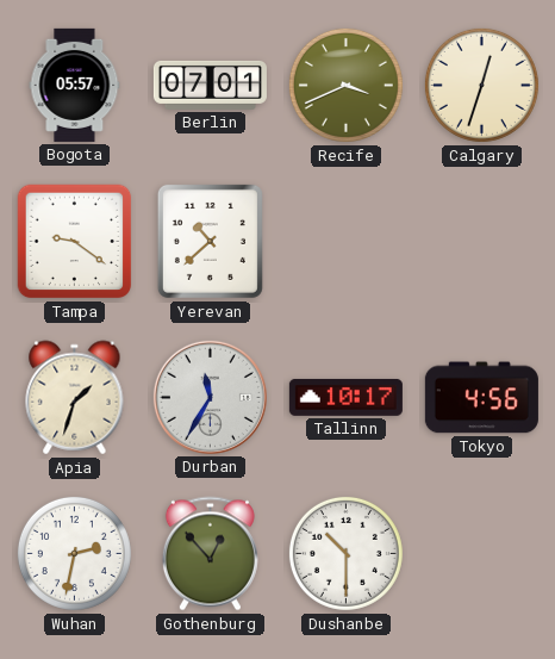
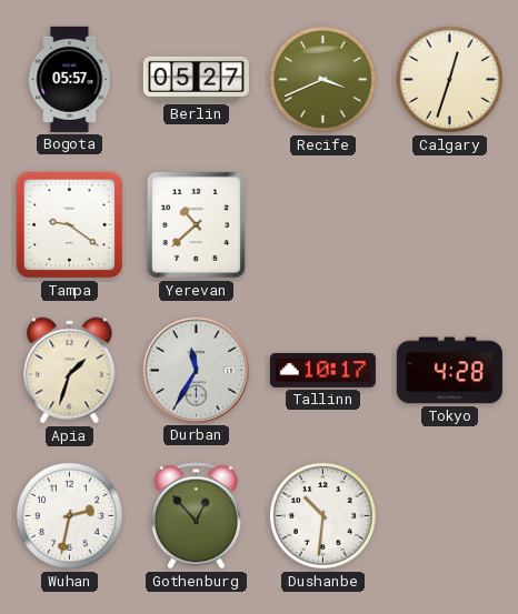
Berlin: 07:01 -> 05:27 (196, 79)
Tokyo: 4:56 -> 4:28 (449, 371)
Dushanbe: 10:30 -> 10:31 (322, 515)
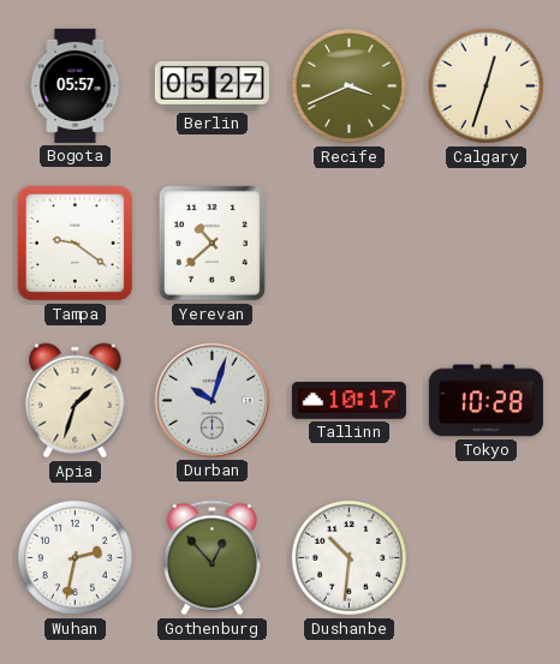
Durban: 11:35 -> 10:03 (212, 400)
Tokyo: 4:28 -> 10:28 (485, 401)
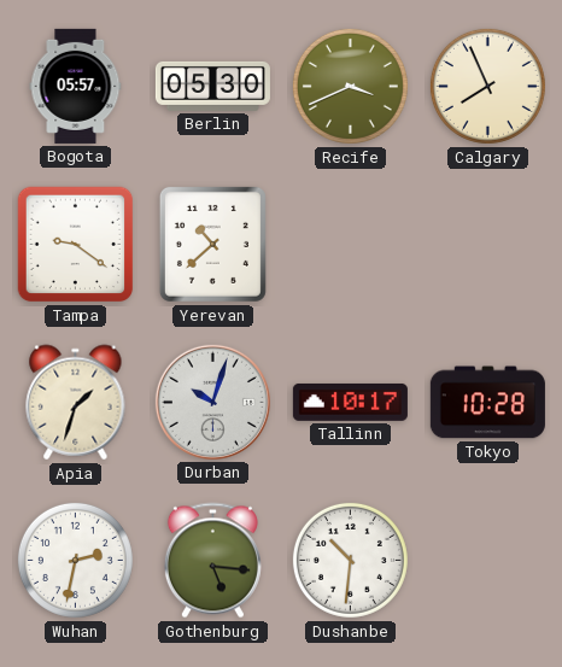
Berlin: 05:27 -> 05:30 (212, 86)
Calgary: 12:33 -> 7:56 (487, 86)
Gothenburg: 12:53 -> 5:16 (212, 561)
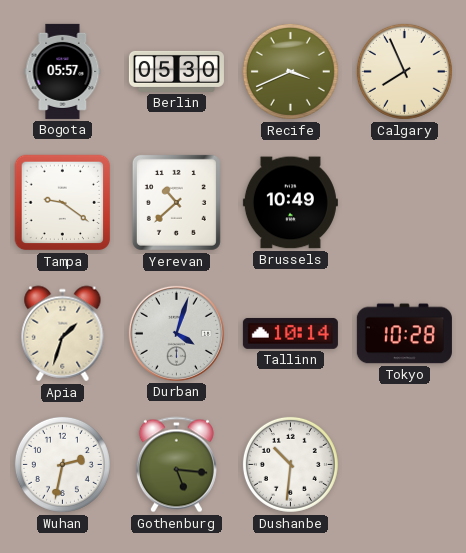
Brussels: none -> 10:49 (290, 203)
Durban: 10:03 -> 4:03 (176, 333)
Tallinn: 10:17 -> 10:14 (290, 333)
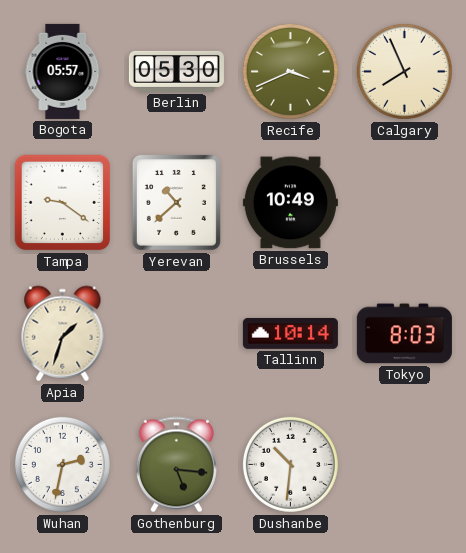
Durban: 4:03 -> none (176, 333)
Tokyo: 10:28 -> 8:03 (404, 334)
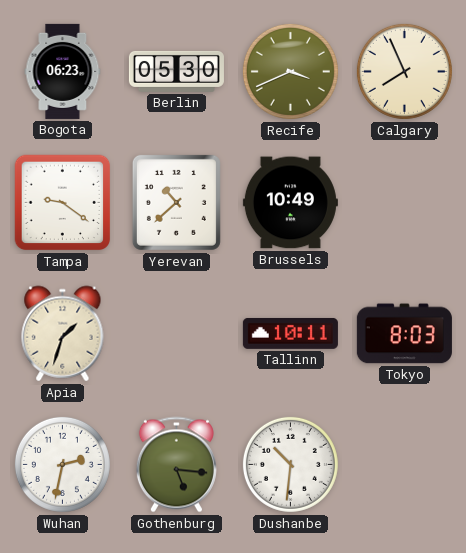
Bogota: 05:57 -> 06:23 (63, 71)
Tallinn: 10:14 -> 10:11 (290, 333)
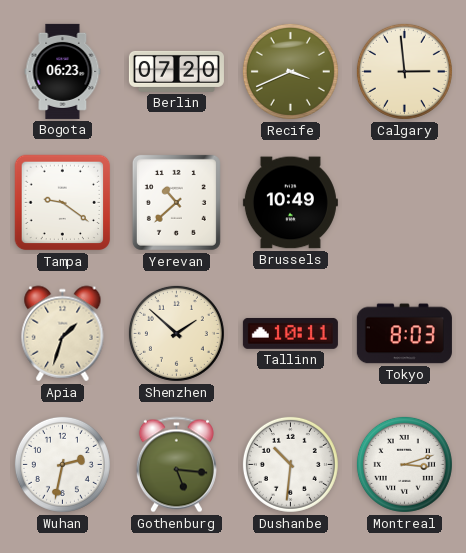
Berlin: 05:30 -> 07:20 (176, 71)
Calgary: 7:56 -> 2:59 (404, 71)
Shenzhen: none -> 1:52 (176, 333)
Montreal: none -> 3:12 (404, 464)
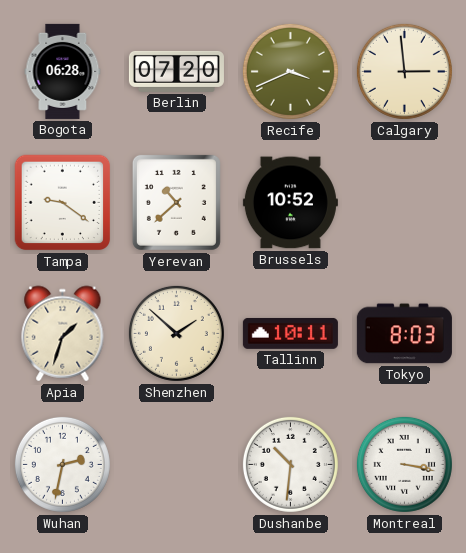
Bogota: 06:23 -> 06:28 (63, 71)
Brussels: 10:49 -> 10:52 (290, 203)
Gothenburg: 5:16 -> none (176, 465)
Montreal: 3:12 -> 3:17 (404, 464)
